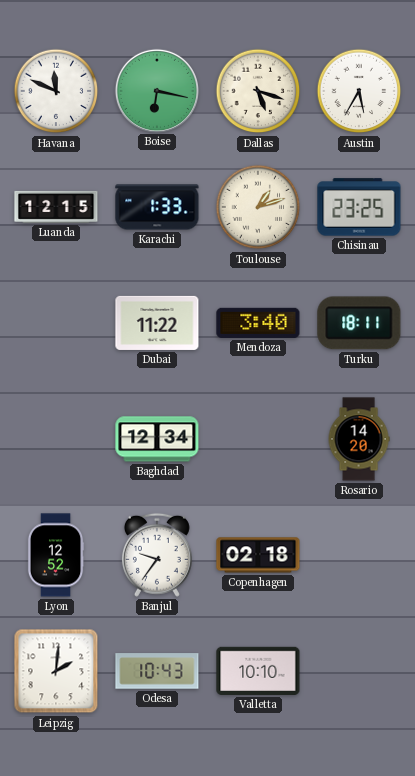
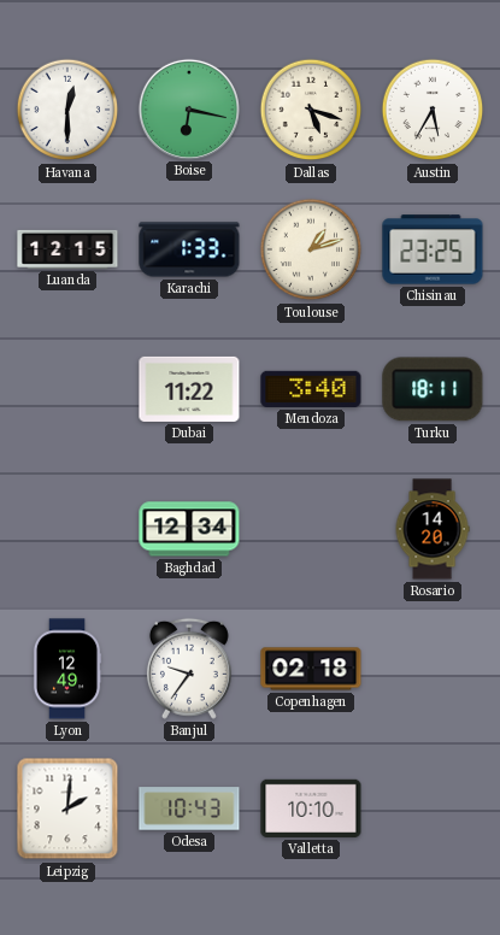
Havana: 11:49 -> 12:30 (67, 110)
Lyon: 12:52 -> 12:49 (67, 669)
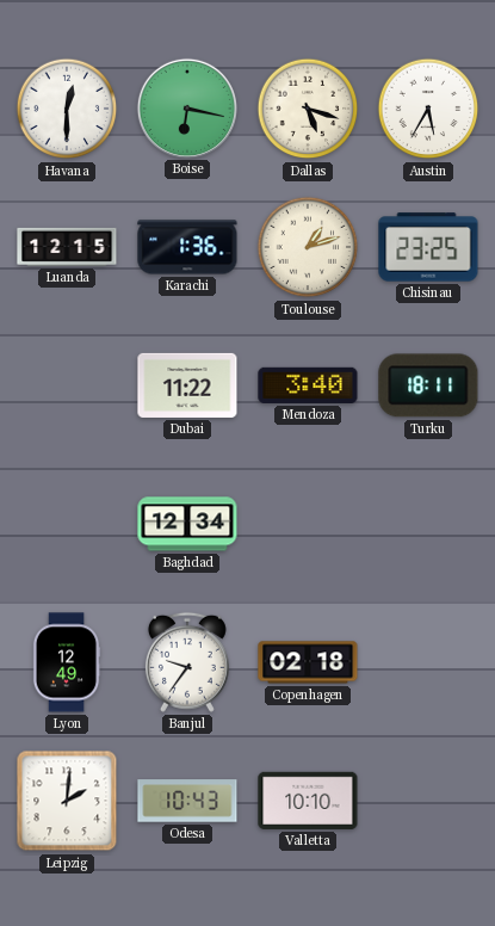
Karachi: 1:33 -> 1:36 (187, 247)
Rosario: 14:20 -> none (433, 529)
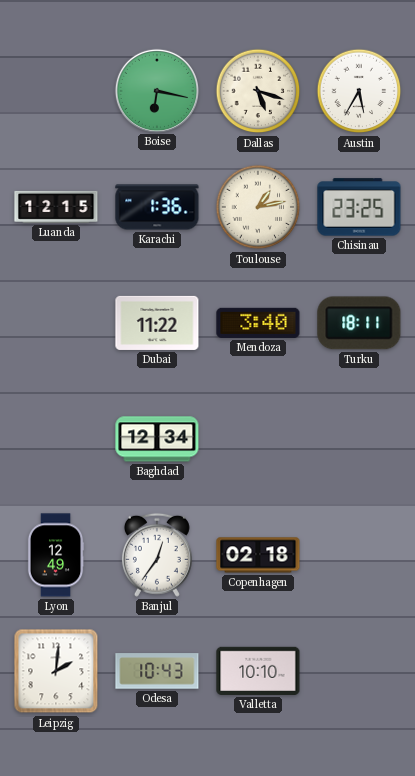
Havana: 12:30 -> none (67, 109)
Toulouse: 1:12 -> 1:13 (258, 207)
Banjul: 9:36 -> 12:36 (157, 555)
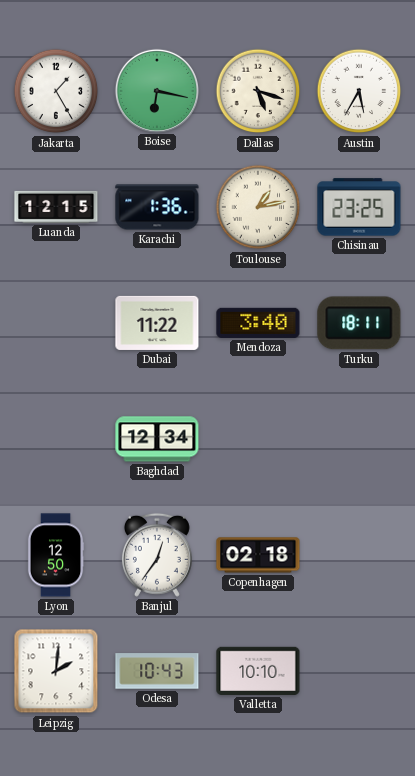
Jakarta: none -> 1:25 (56, 91)
Lyon: 12:49 -> 12:50 (56, 555)
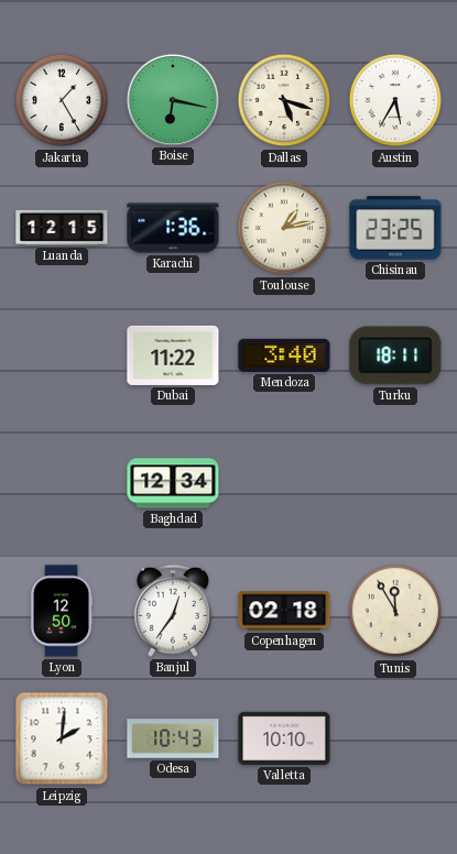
Tunis: none -> 11:55 (395, 611)
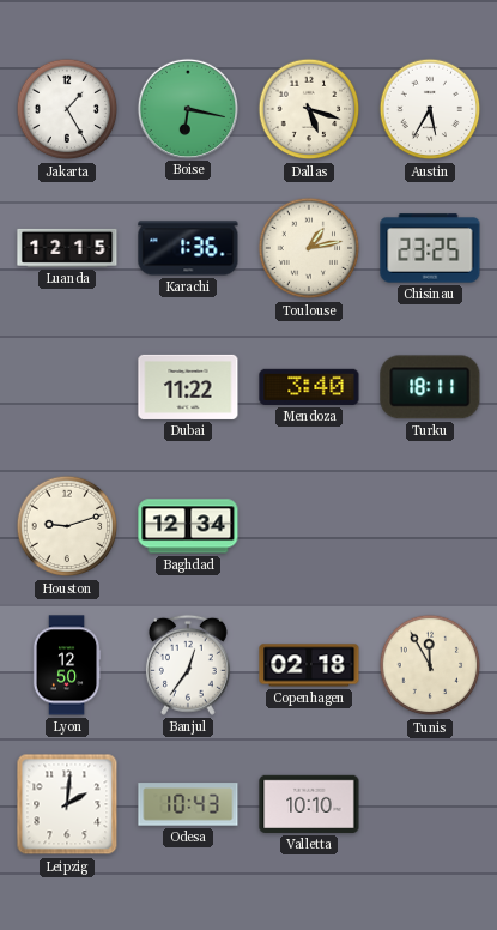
Houston: none -> 9:12 (67, 526)
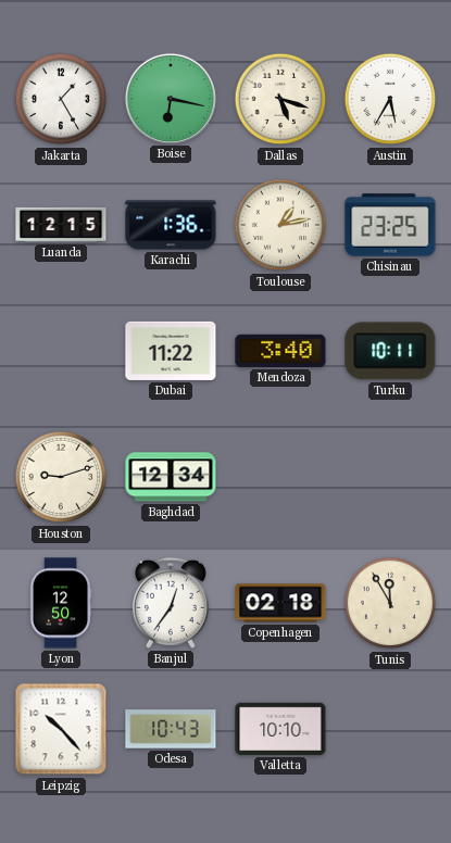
Turku: 18:11 -> 10:11 (390, 351)
Leipzig: 2:01 -> 10:23 (61, 729)
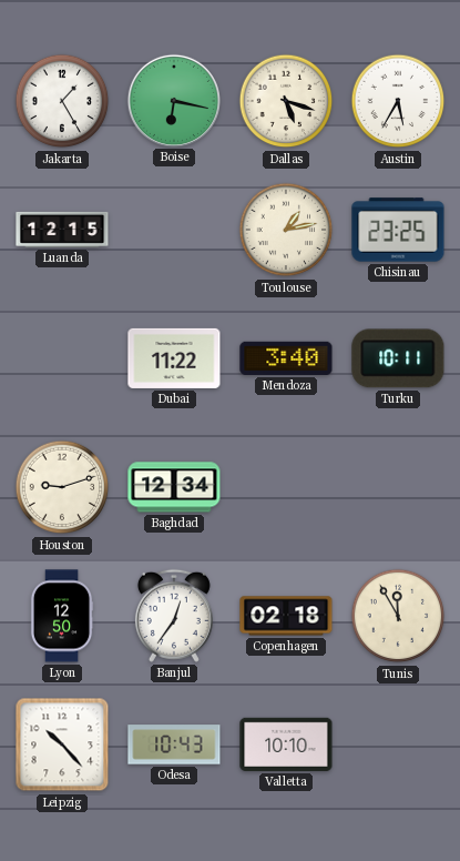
Karachi: 1:36 -> none (171, 225)
